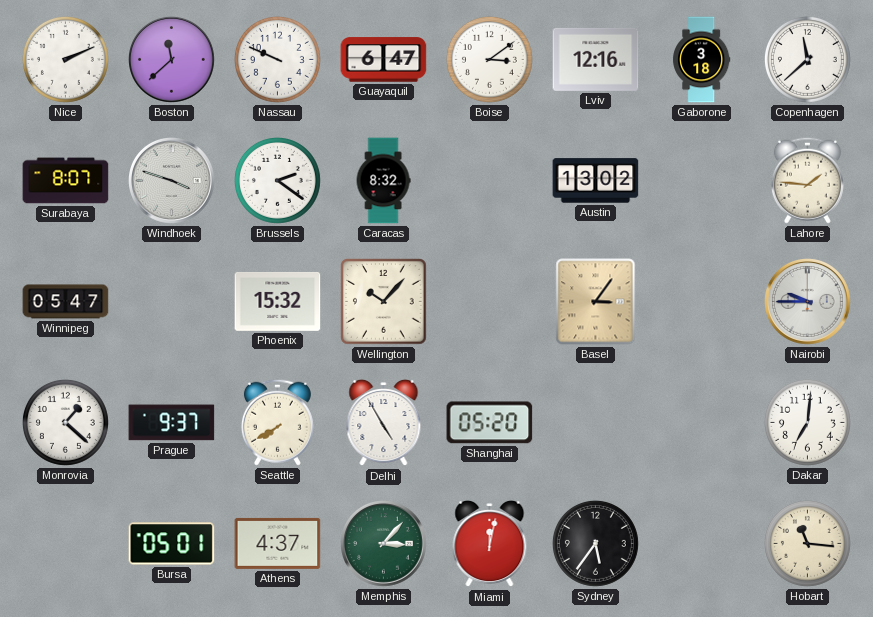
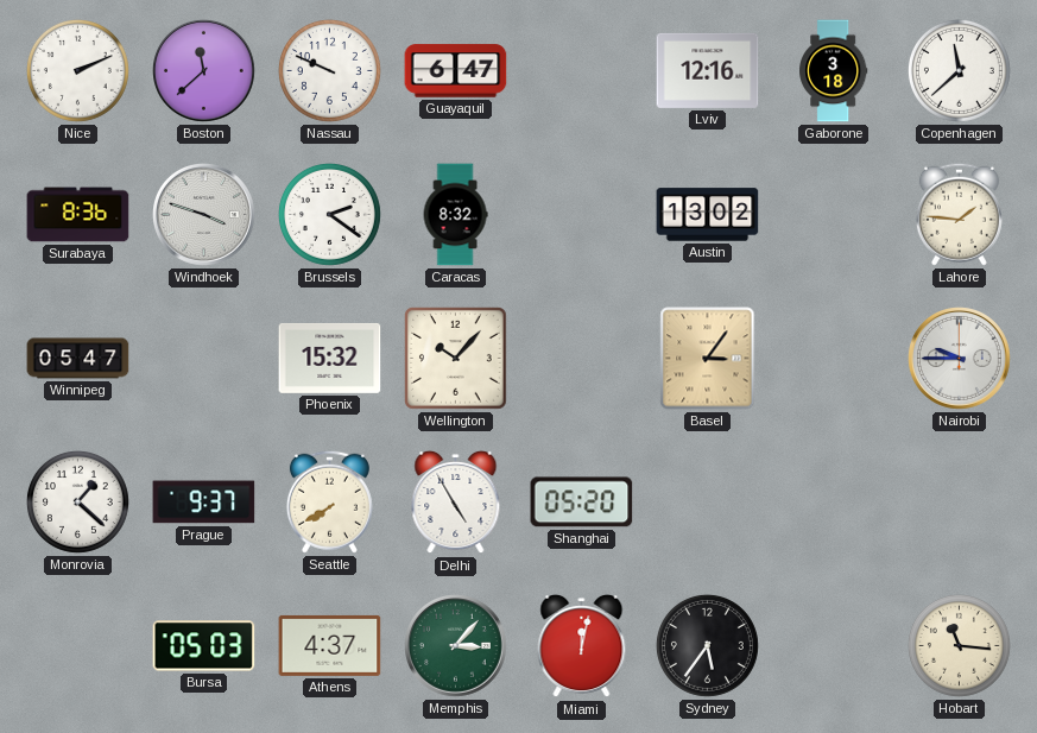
Boise: 3:09 -> none (489, 59)
Surabaya: 8:07 -> 8:36 (78, 215)
Dakar: 7:01 -> none (807, 422)
Bursa: 05:01 -> 05:03 (204, 646)
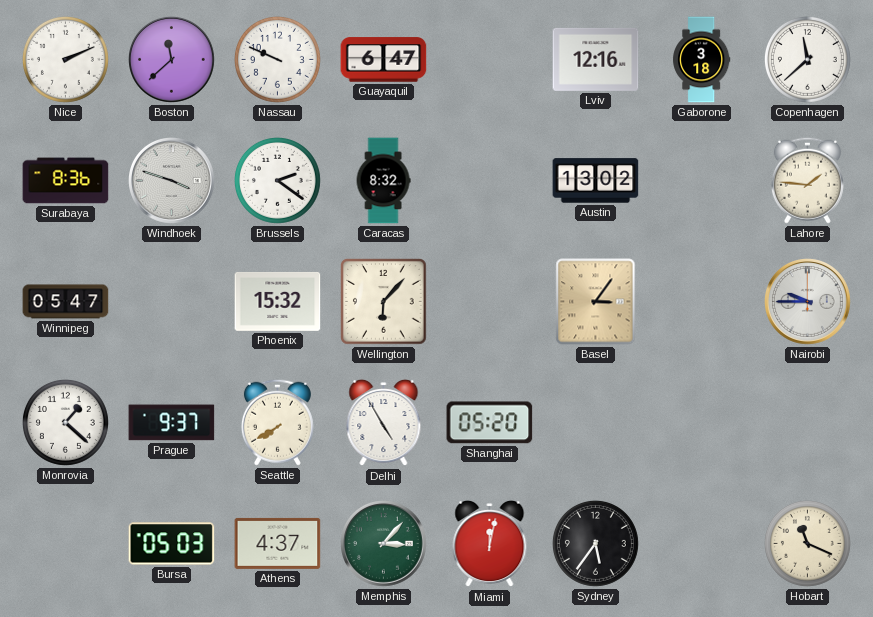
Wellington: 10:07 -> 6:07 (384, 302)
Hobart: 11:16 -> 11:19 (807, 543)
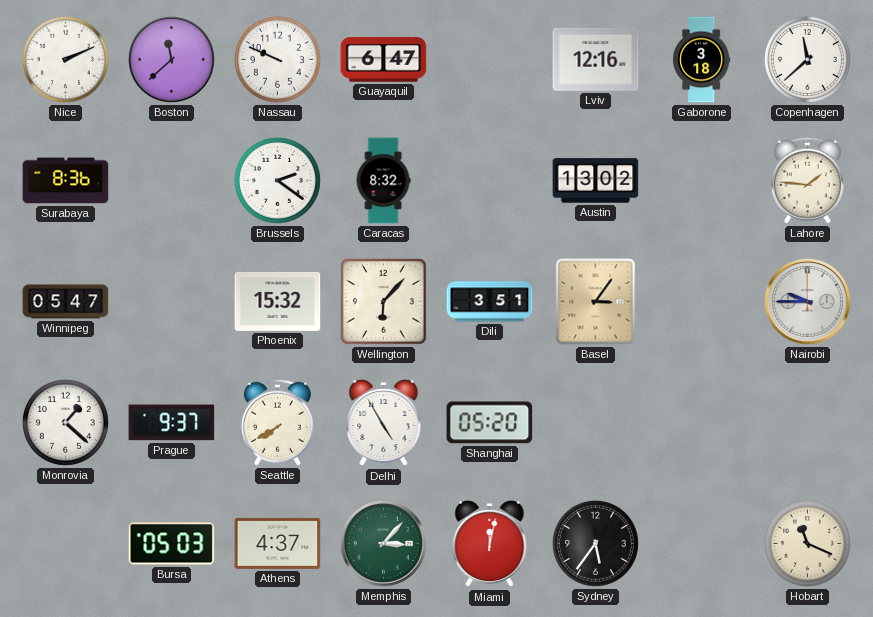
Windhoek: 3:48 -> none (172, 181)
Dili: none -> 3:51 (490, 302)
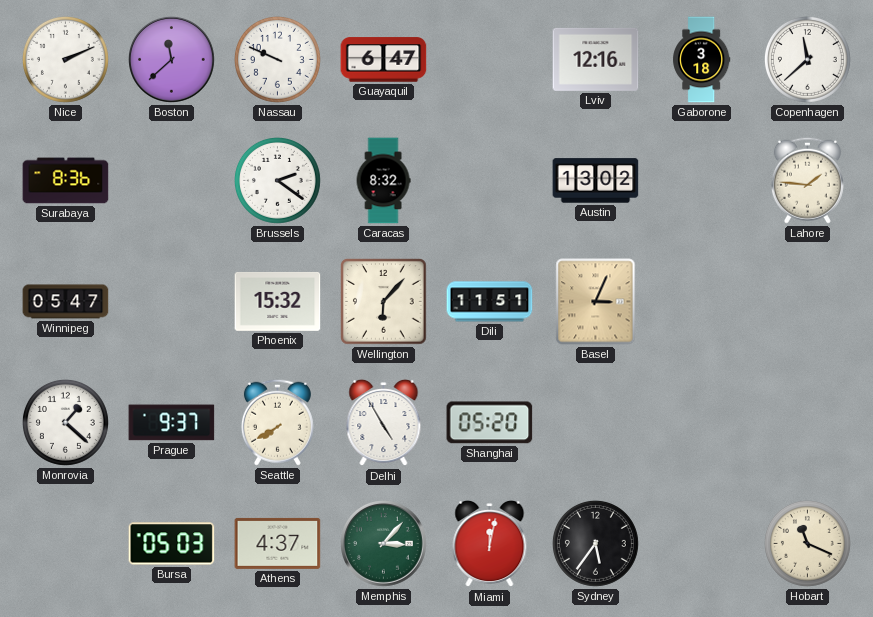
Dili: 3:51 -> 11:51 (490, 302)
Basel: 3:06 -> 3:04 (596, 302)
Nairobi: 9:45 -> none (808, 302)
